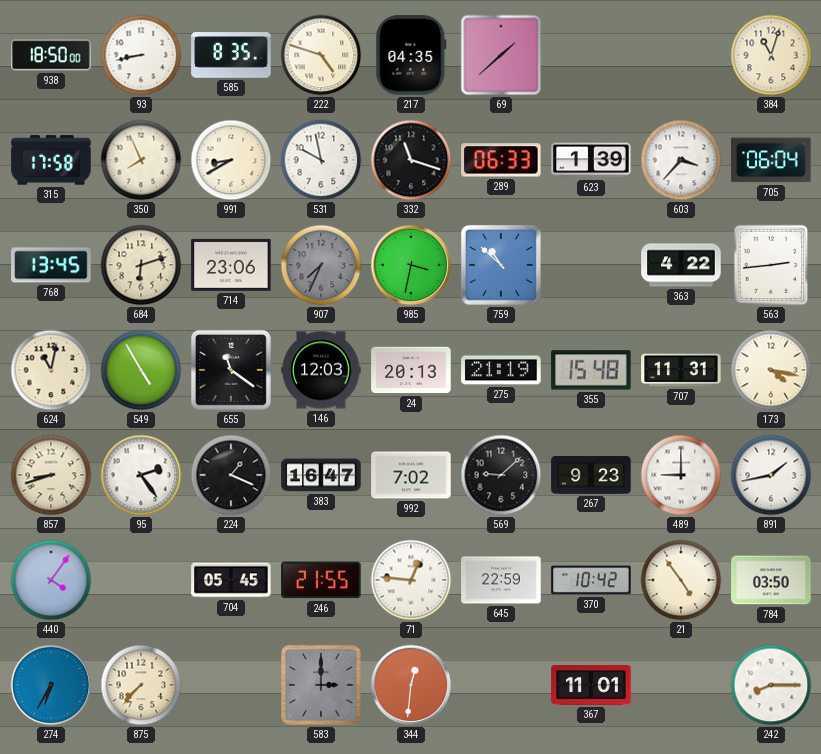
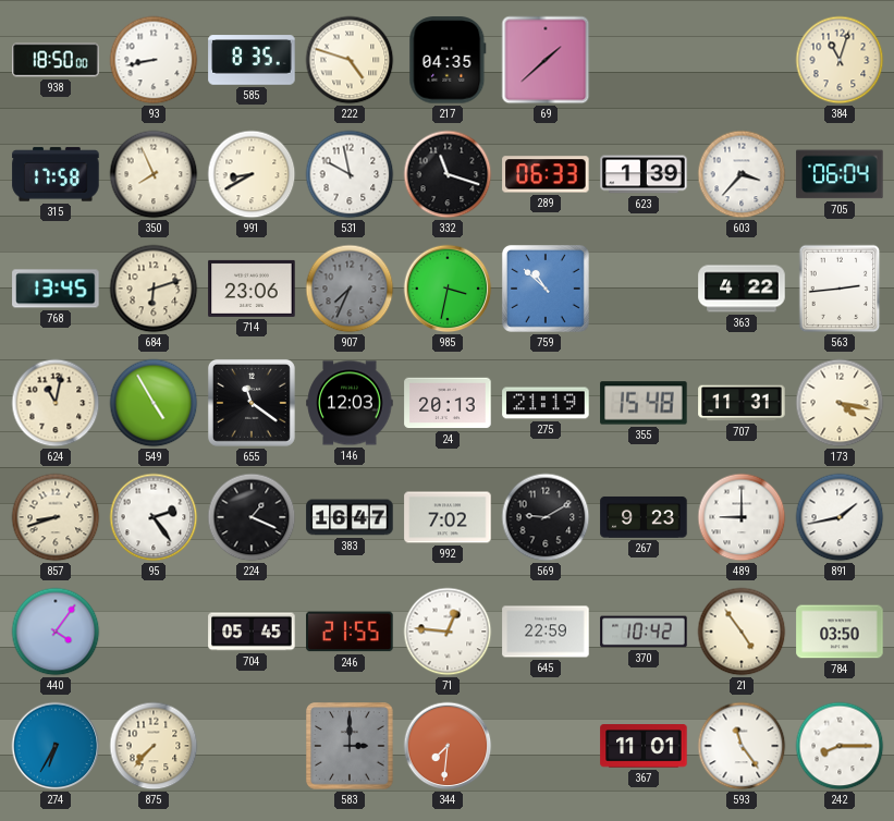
569: 9:08 -> 9:10 (546, 517)
344: 12:31 -> 7:31 (448, 746)
593: none -> 11:24 (742, 746)
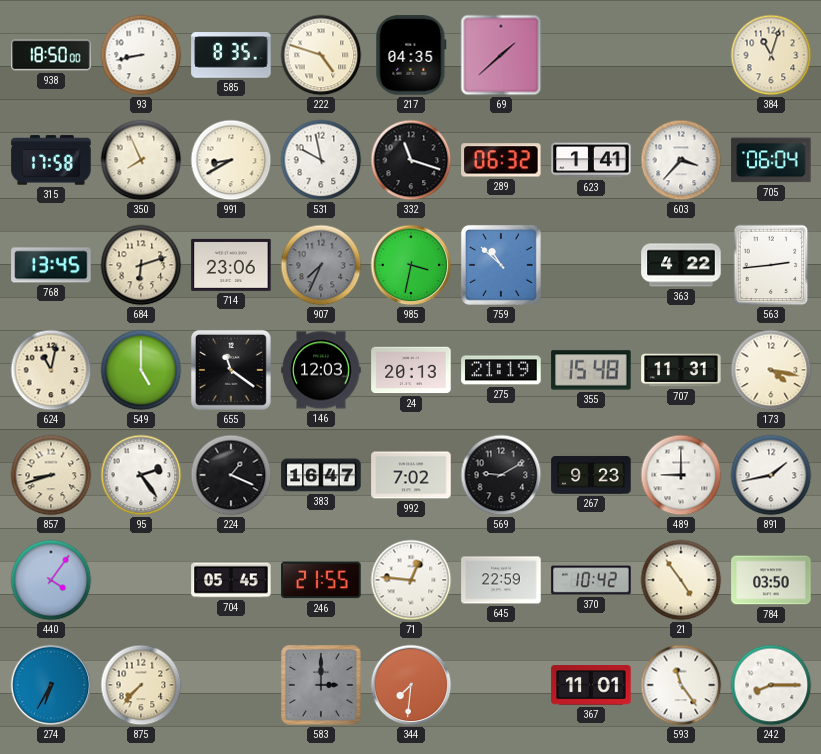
289: 06:33 -> 06:32 (501, 160)
623: 1:39 -> 1:41 (591, 160)
549: 4:55 -> 5:00 (141, 370)
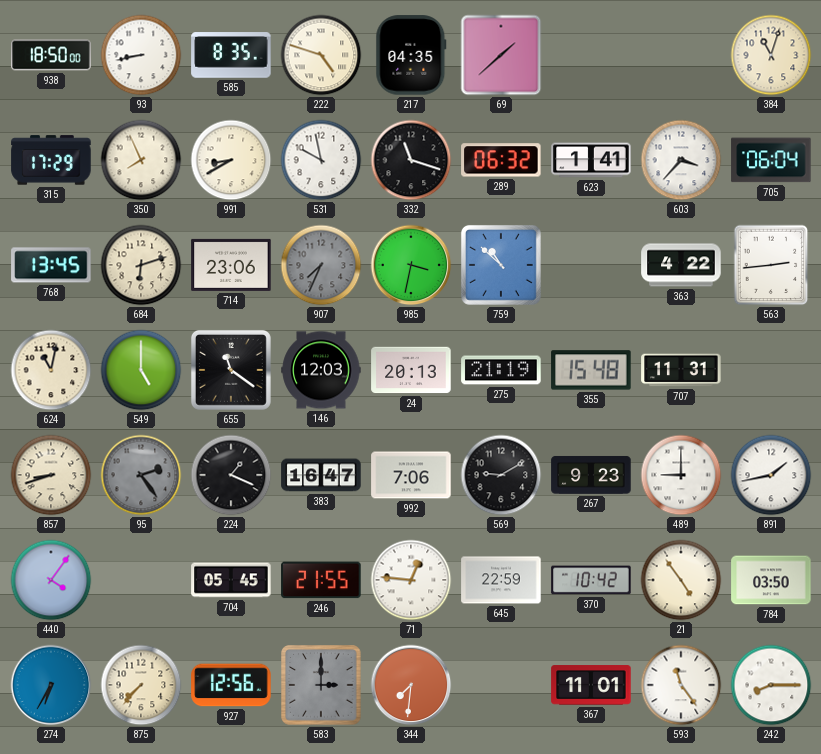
315: 17:58 -> 17:29 (51, 160)
173: 4:17 -> none (771, 370)
95 dial: white -> grey (141, 475)
992: 7:02 -> 7:06 (411, 475)
927: none -> 12:56 (231, 685)
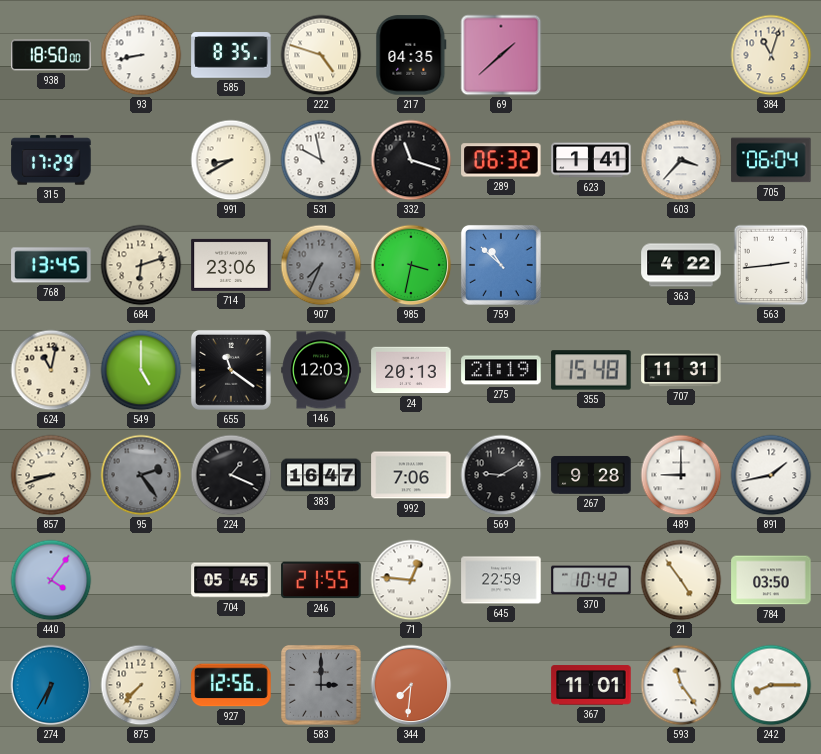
350: 7:56 -> none (141, 160)
267: 9:23 -> 9:28 (591, 475)
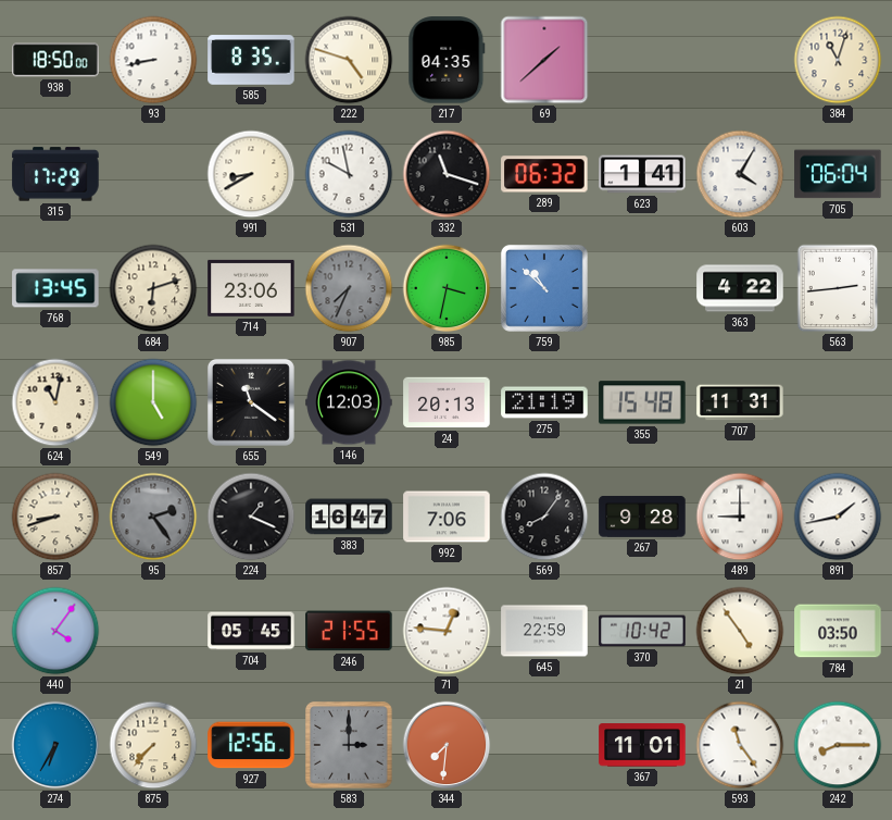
603: 3:37 -> 4:05 (740, 174)
569: 9:10 -> 8:06 (544, 517)
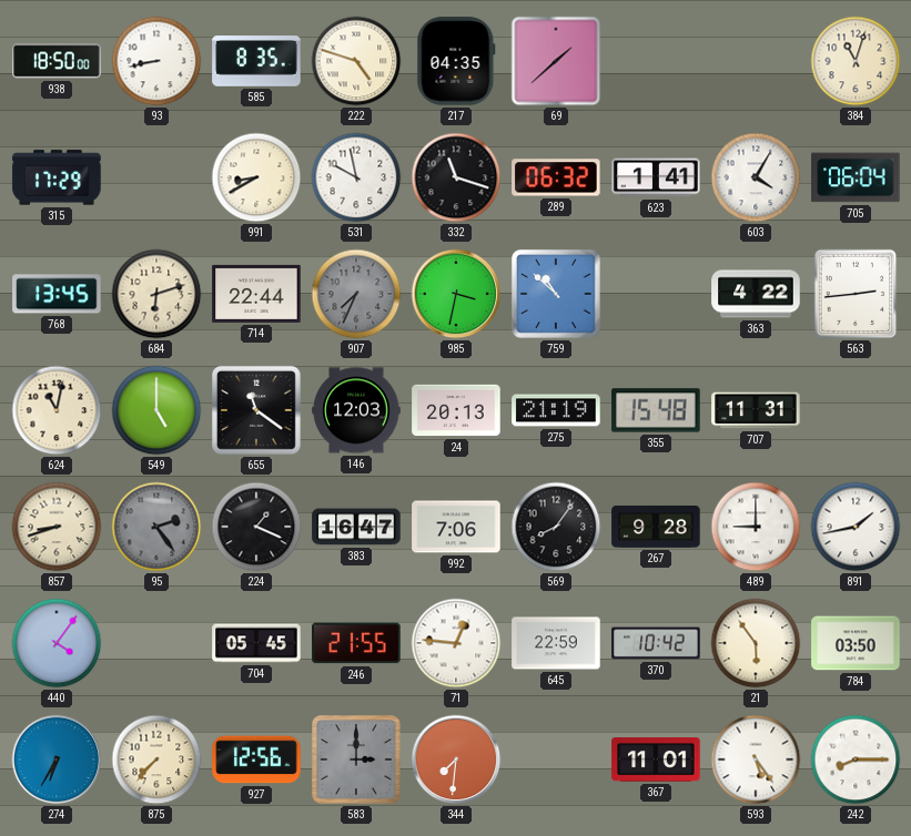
714: 23:06 -> 22:44 (256, 294)
21: 4:54 -> 5:54 (756, 643)
593: 11:24 -> 5:24 (756, 759)
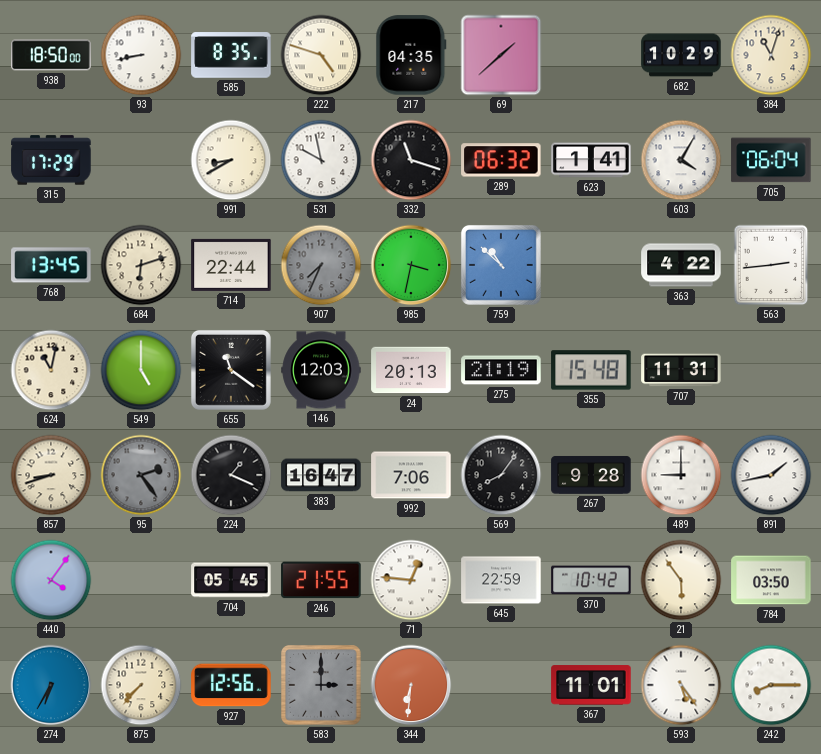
682: none -> 10:29 (681, 55)
344: 7:31 -> 6:31 (411, 685)
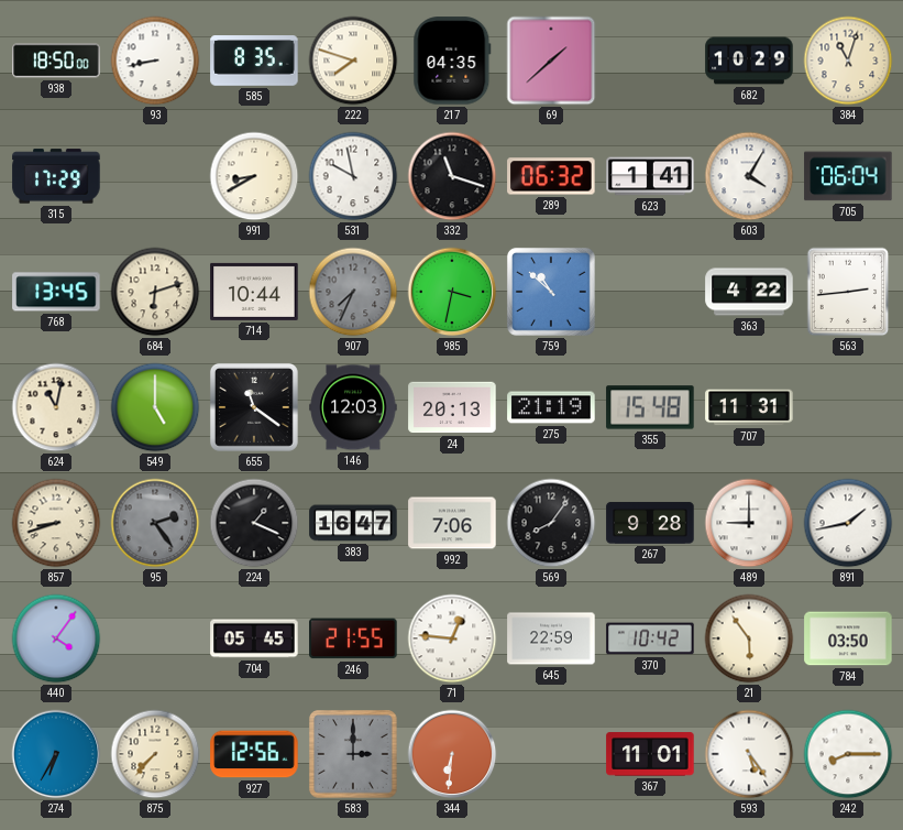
222: 4:48 -> 7:48 (353, 61)
714: 22:44 -> 10:44 (254, 292)
